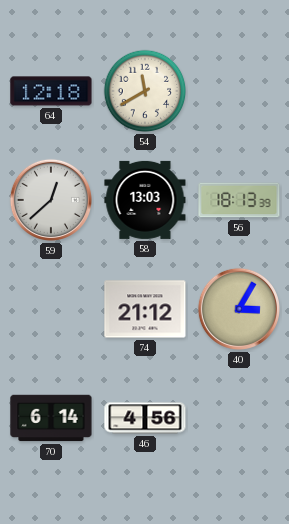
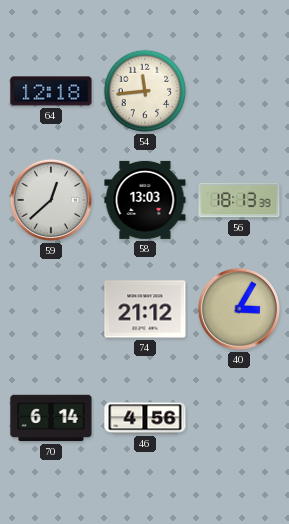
54: 11:40 -> 11:44 (145, 91)
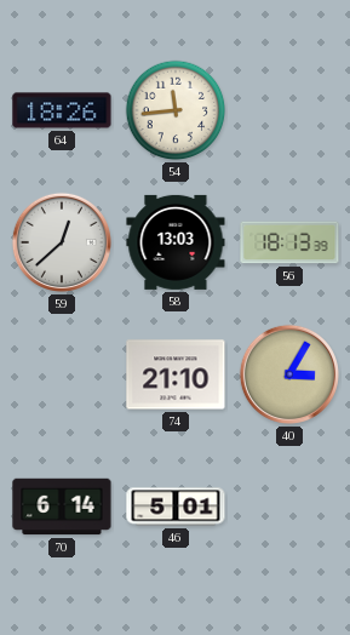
64: 12:18 -> 18:26 (62, 110)
74: 21:12 -> 21:10 (176, 374)
46: 4:56 -> 5:01 (176, 507)
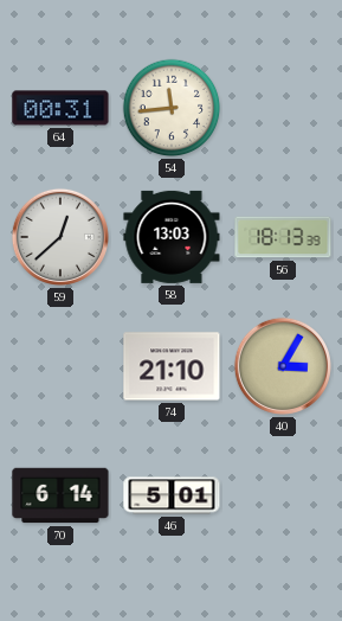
64: 18:26 -> 00:31 (60, 108)
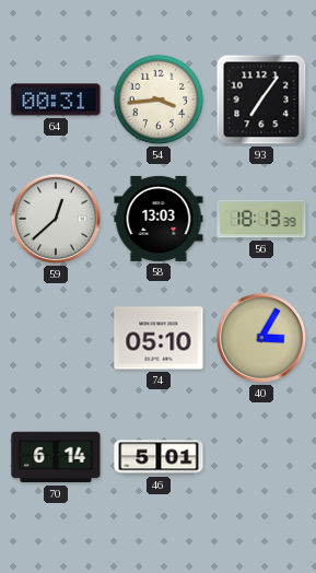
54: 11:44 -> 3:44 (159, 100)
93: none -> 7:06 (261, 100)
74: 21:10 -> 05:10 (159, 338)
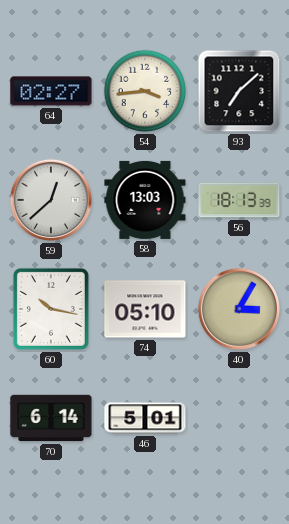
64: 00:31 -> 02:27 (51, 91)
93: 7:06 -> 7:08 (239, 91)
60: none -> 10:17 (51, 309)
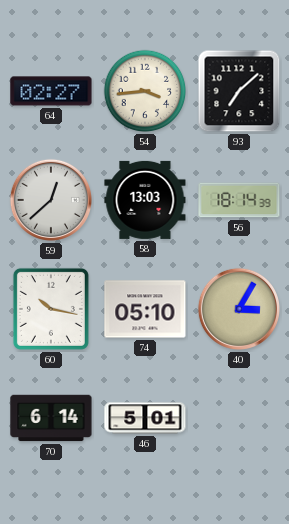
56: 18:13 -> 18:14 (239, 200)
